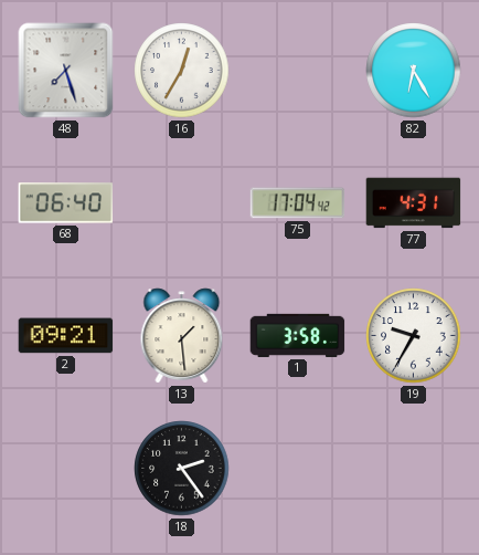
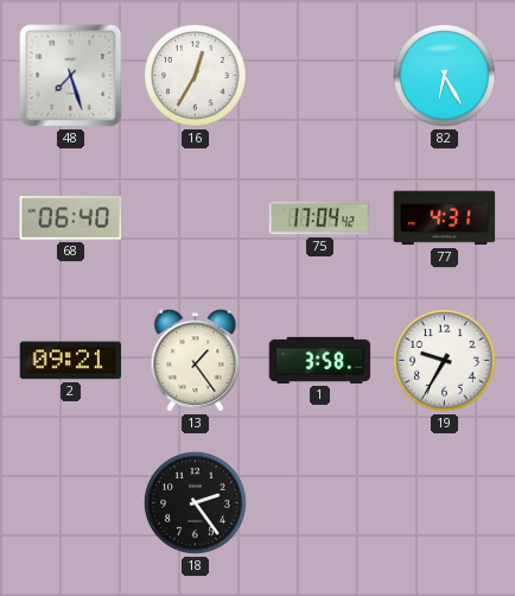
13: 1:29 -> 1:24 (196, 361)
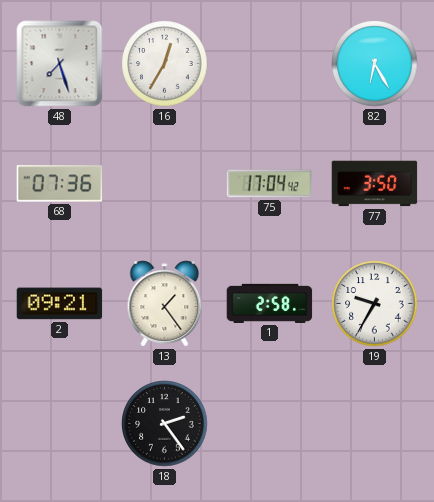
68: 06:40 -> 07:36 (60, 184)
77: 4:31 -> 3:50 (375, 184)
1: 3:58 -> 2:58 (270, 303)
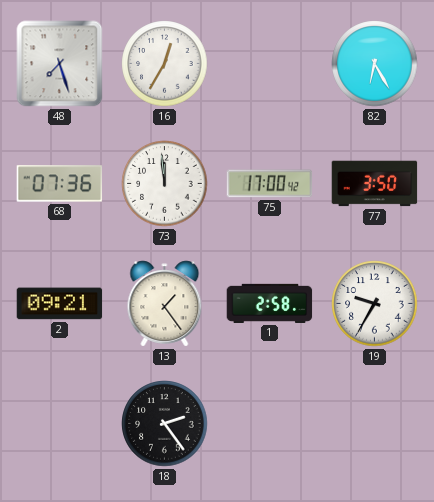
73: none -> 11:59 (165, 184)
75: 17:04 -> 17:00 (270, 184)
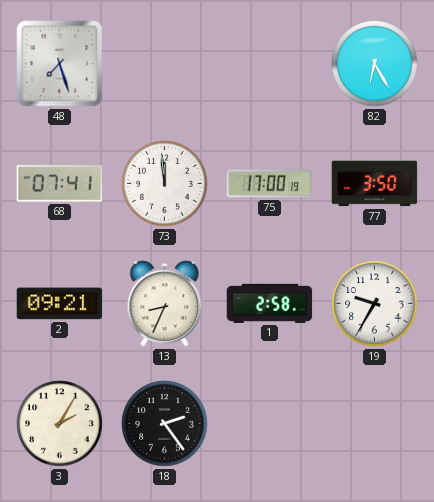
16: 12:35 -> none (165, 64)
68: 07:36 -> 07:41 (60, 184)
75: 17:00:42 -> 17:00:19 (270, 184)
13: 1:24 -> 8:34 (165, 304)
3: none -> 2:05 (60, 424)
